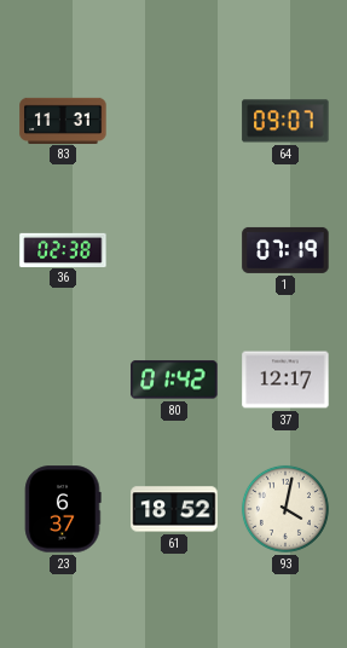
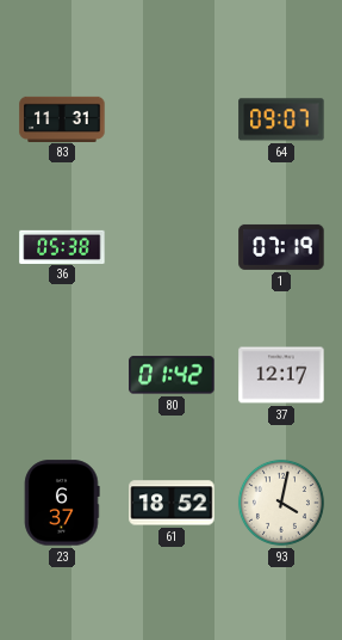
36: 02:38 -> 05:38 (62, 246)
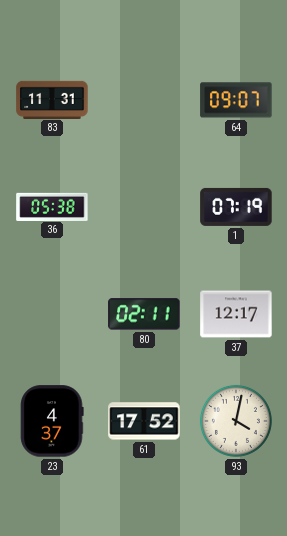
80: 01:42 -> 02:11 (144, 314)
23: 6:37 -> 4:37 (52, 421)
61: 18:52 -> 17:52 (144, 421)
